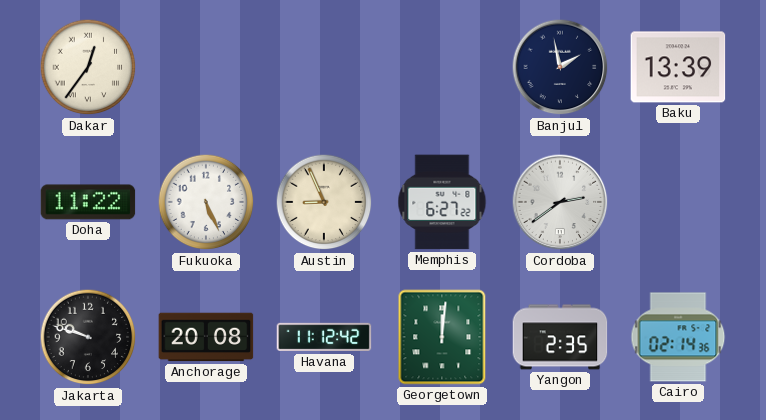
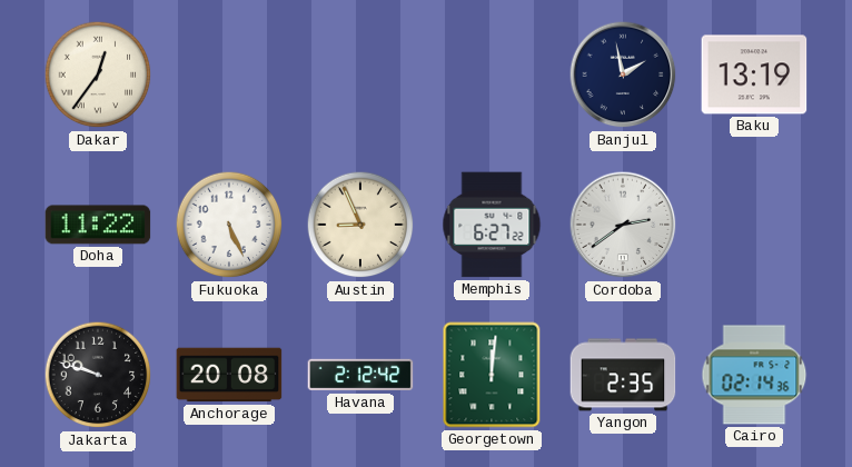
Baku: 13:39 -> 13:19 (754, 74)
Havana: 11:12 -> 2:12 (360, 375)
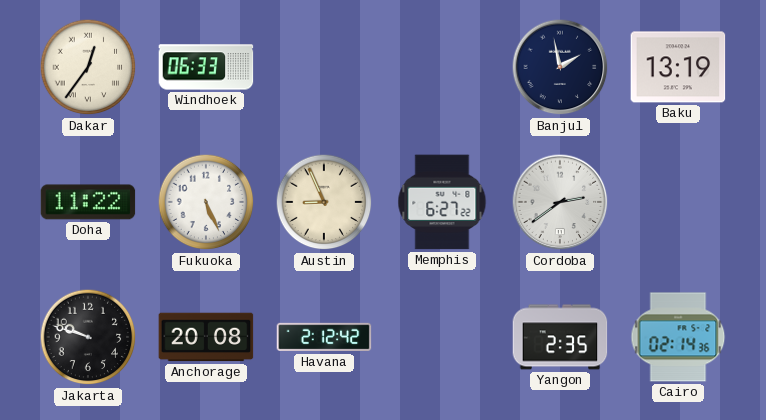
Windhoek: none -> 06:33 (206, 67)
Georgetown: 12:01 -> none (492, 375)
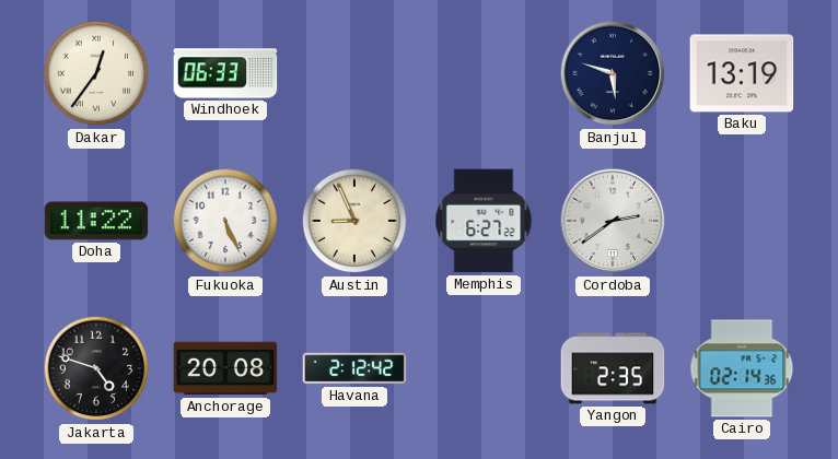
Banjul: 1:58 -> 5:48 (613, 73)
Jakarta: 9:48 -> 4:48 (96, 368)
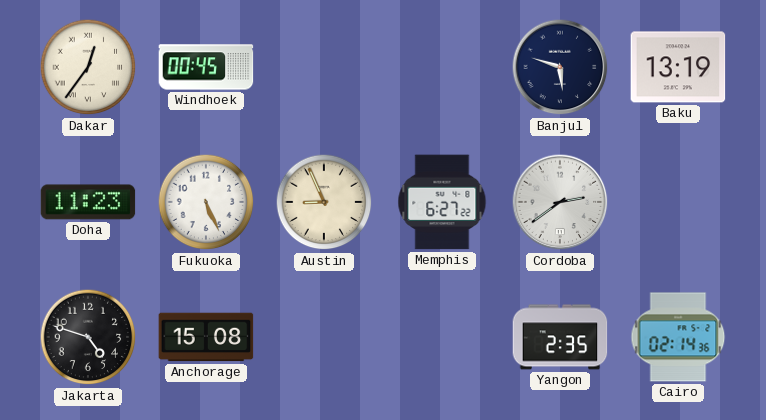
Windhoek: 06:33 -> 00:45 (206, 67)
Doha: 11:22 -> 11:23 (88, 202)
Anchorage: 20:08 -> 15:08 (206, 337)
Havana: 2:12 -> none (354, 368)
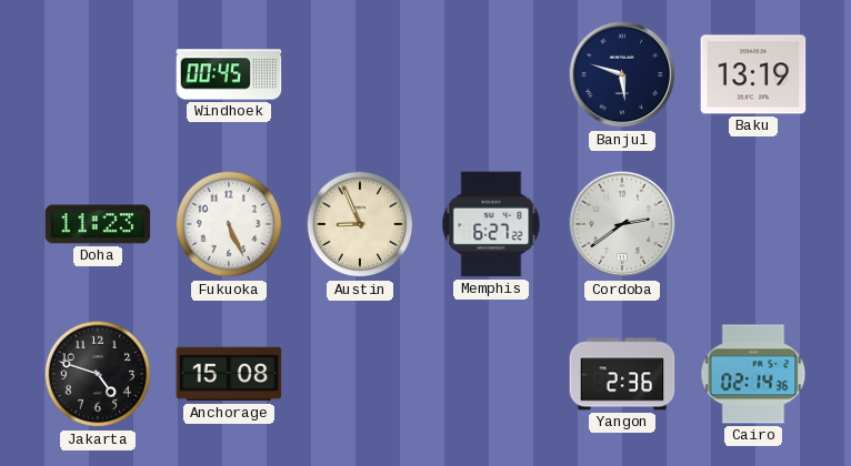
Dakar: 12:36 -> none (88, 67)
Yangon: 2:35 -> 2:36 (622, 374)
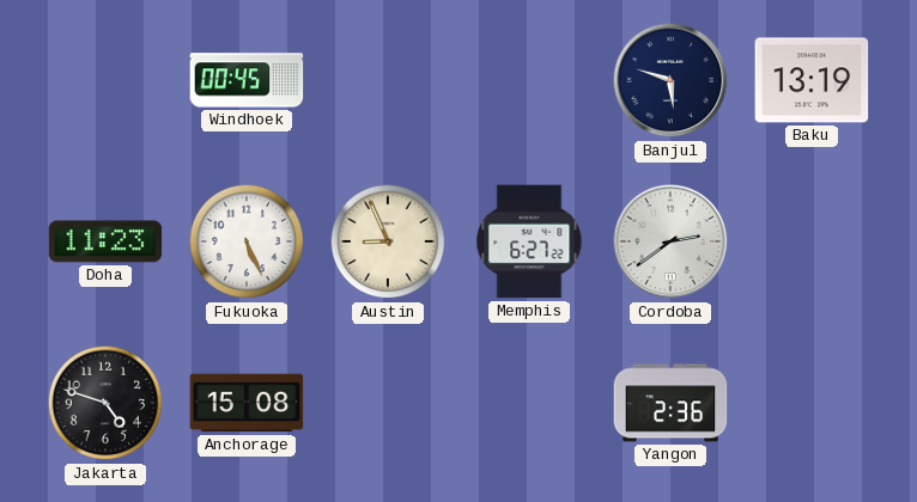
Cairo: 02:14 -> none (753, 374)
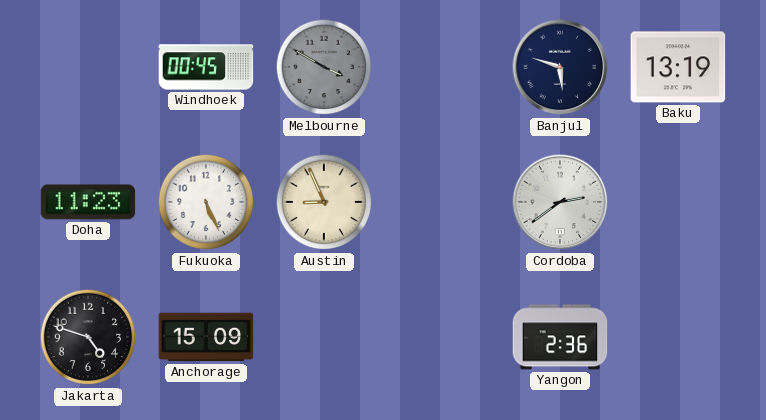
Melbourne: none -> 3:50 (324, 67)
Memphis: 6:27 -> none (529, 241)
Anchorage: 15:08 -> 15:09 (206, 337)
